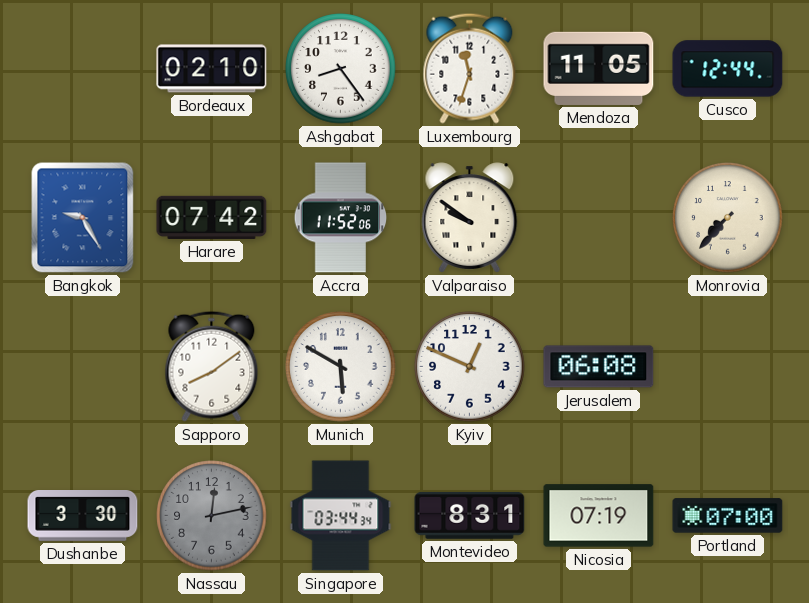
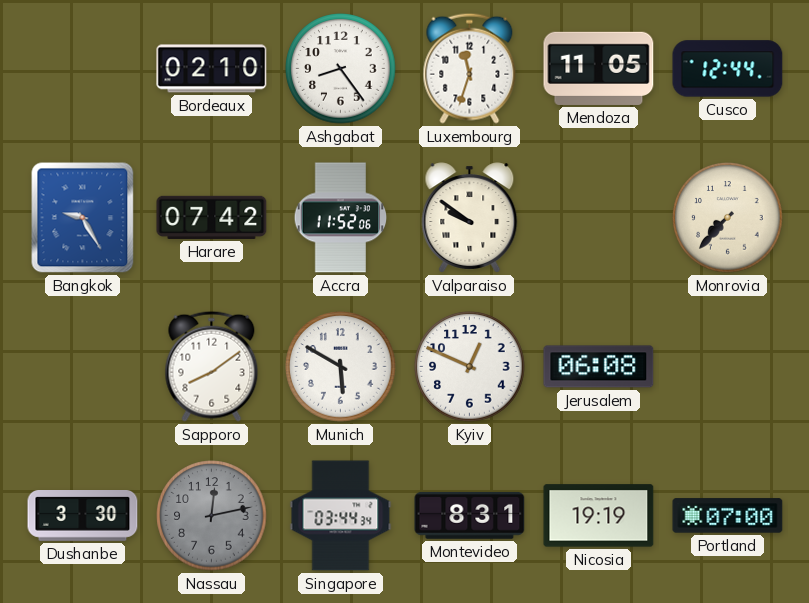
Nicosia: 07:19 -> 19:19 (599, 516)
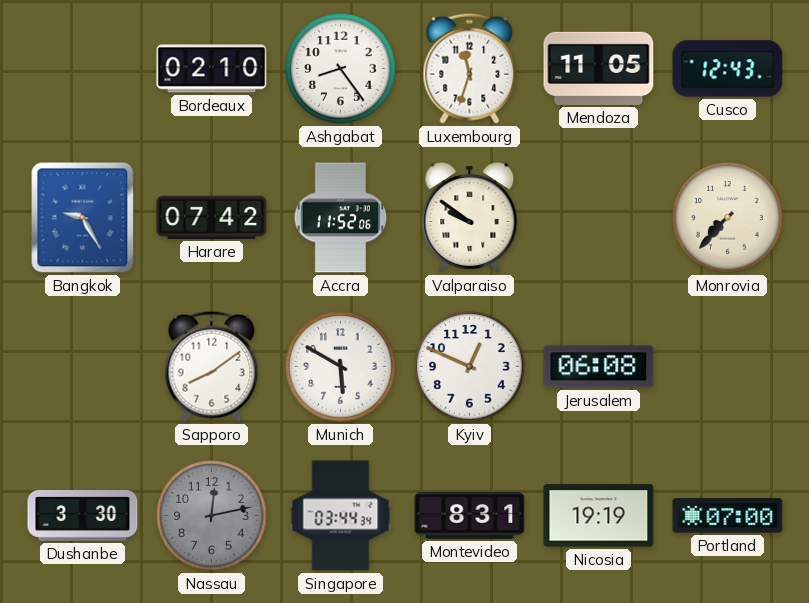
Cusco: 12:44 -> 12:43 (728, 69)
